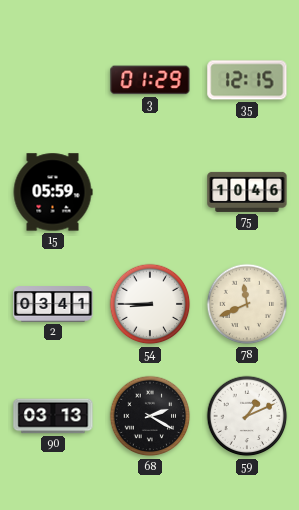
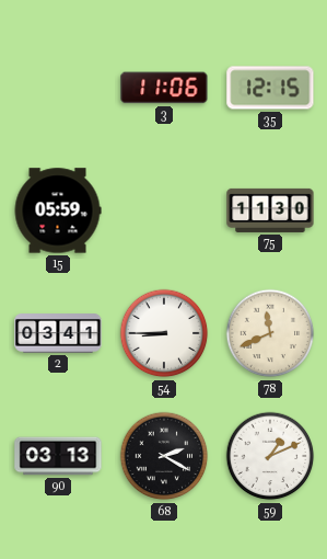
3: 01:29 -> 11:06 (164, 88)
75: 10:46 -> 11:30 (270, 210)
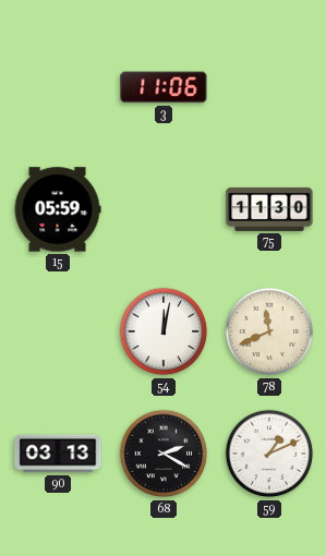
35: 12:15 -> none (270, 88)
2: 03:41 -> none (58, 333)
54: 8:45 -> 12:02 (164, 331)
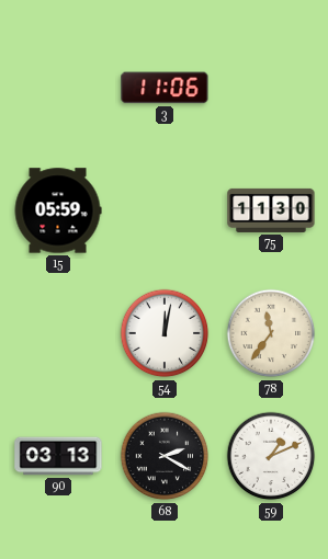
78: 11:41 -> 11:36 (271, 333)
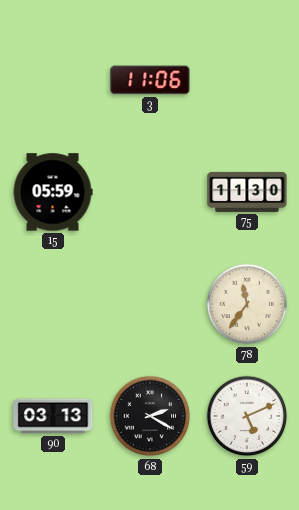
54: 12:02 -> none (165, 333)
59: 1:11 -> 5:11 (247, 416)
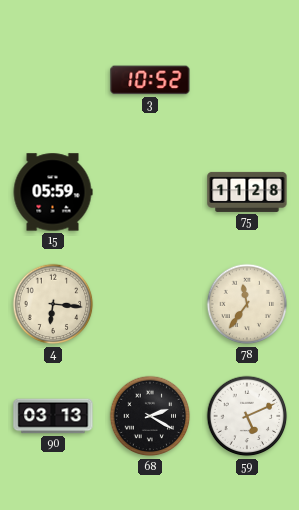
3: 11:06 -> 10:52 (150, 80)
75: 11:30 -> 11:28 (247, 192)
4: none -> 6:16 (53, 304)
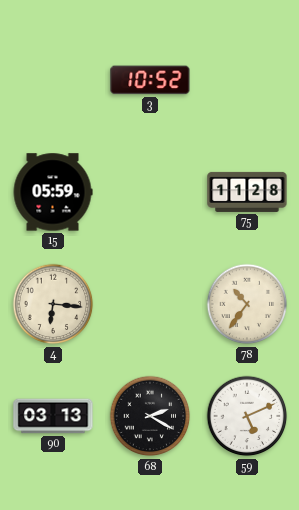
78: 11:36 -> 10:36 (247, 304)
